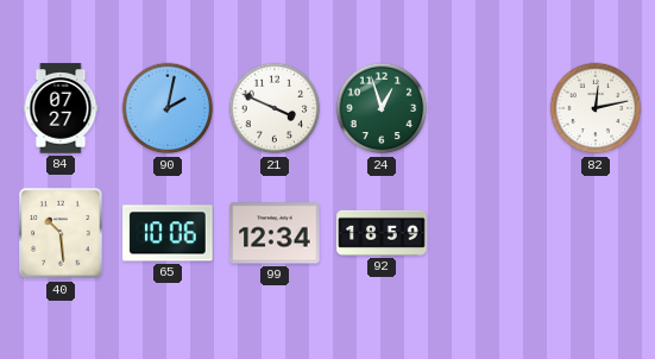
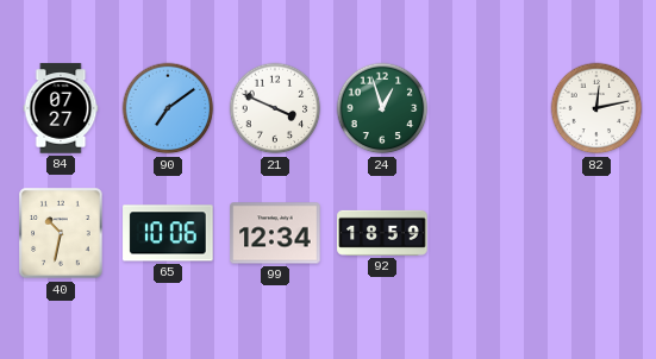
90: 2:02 -> 7:09 (168, 108)
40: 10:29 -> 10:32 (61, 233)
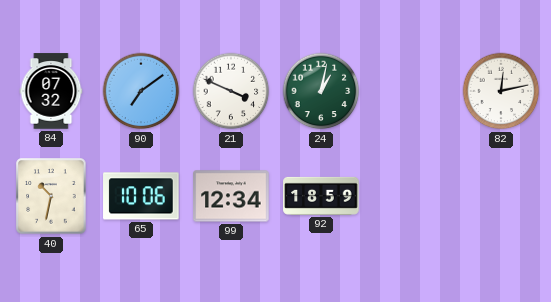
84: 07:27 -> 07:32 (51, 91)
24: 12:57 -> 1:02 (321, 91)
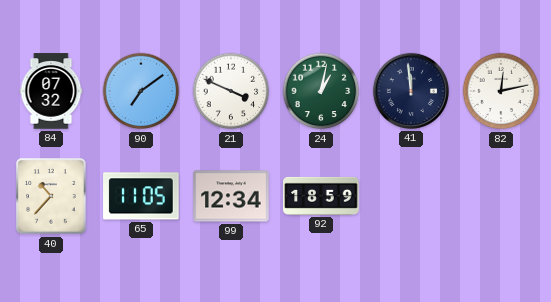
41: none -> 11:59 (411, 91)
40: 10:32 -> 10:37 (51, 196)
65: 10:06 -> 11:05 (141, 196)
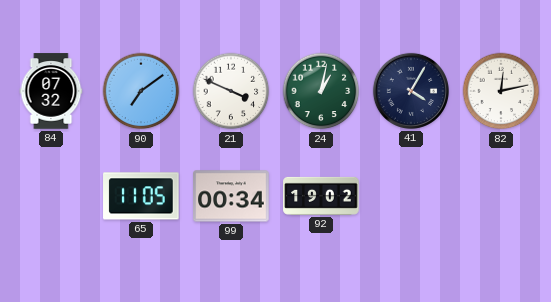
41: 11:59 -> 4:05 (411, 91)
40: 10:37 -> none (51, 196)
99: 12:34 -> 00:34 (231, 196)
92: 18:59 -> 19:02 (321, 196)
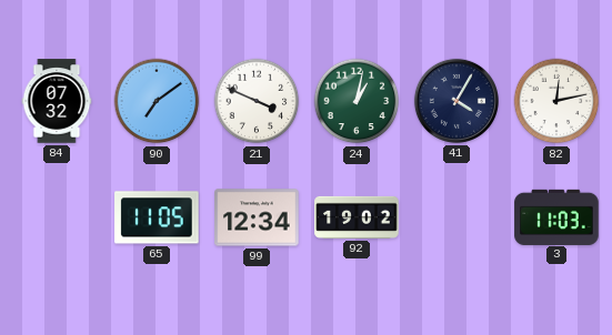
99: 00:34 -> 12:34 (257, 217)
3: none -> 11:03 (556, 216)
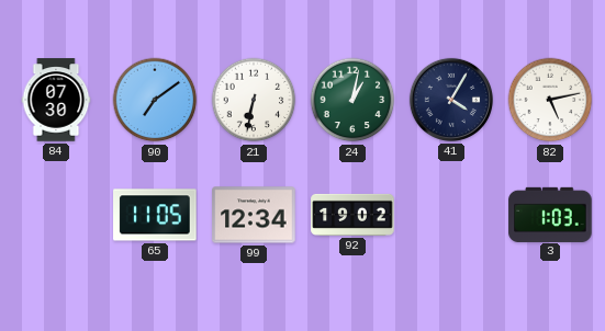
84: 07:32 -> 07:30 (56, 100)
21: 3:49 -> 6:32 (254, 100)
82: 12:13 -> 5:13 (550, 100)
3: 11:03 -> 1:03 (550, 214)
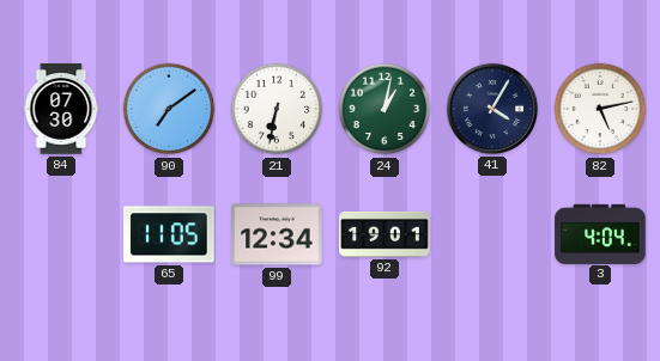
92: 19:02 -> 19:01 (385, 234)
3: 1:03 -> 4:04 (600, 233)
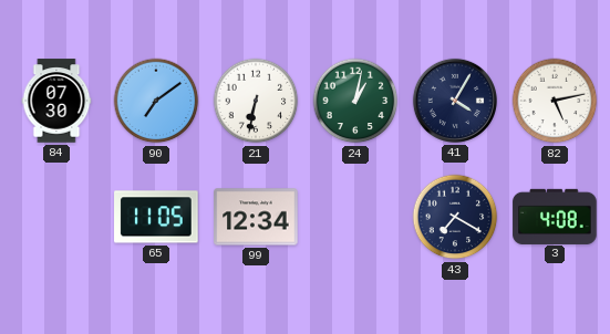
92: 19:01 -> none (385, 234)
43: none -> 7:20 (455, 217)
3: 4:04 -> 4:08 (555, 216)
